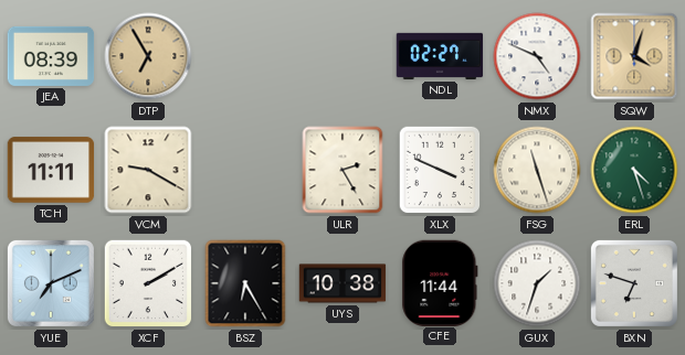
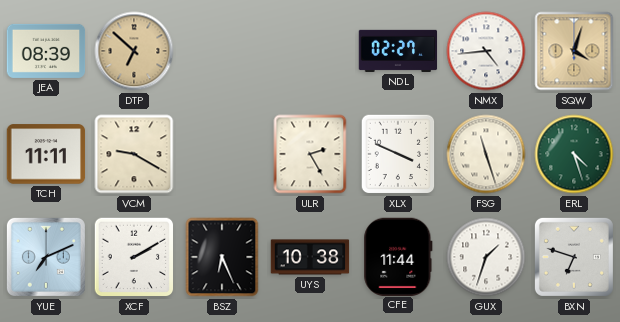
DTP: 6:55 -> 6:52 (134, 51)
NMX: 4:49 -> 4:44 (486, 51)
BSZ: 6:25 -> 6:26 (222, 257)
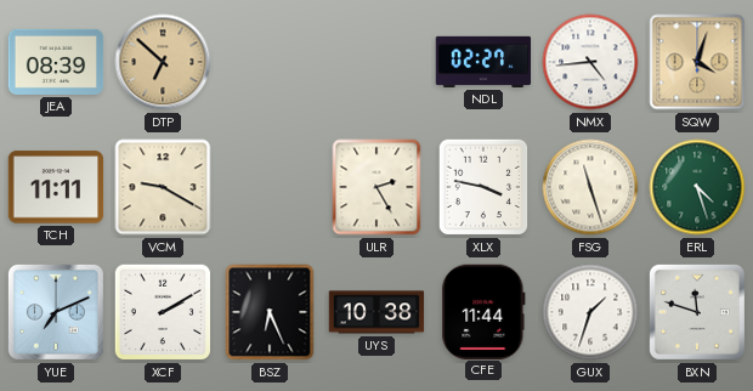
XLX: 3:49 -> 3:47 (483, 187)
BXN: 6:48 -> 11:48 (697, 312)
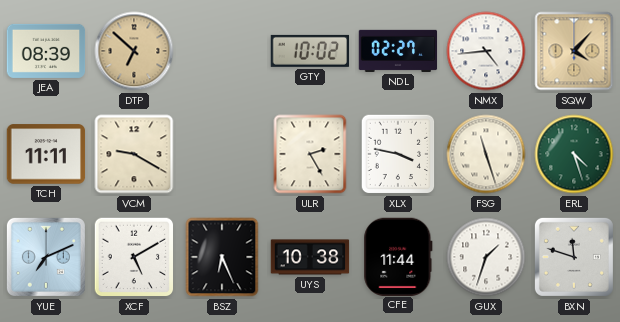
GTY: none -> 10:02 (309, 51)
SQW: 4:03 -> 4:07 (574, 51)
XCF: 2:10 -> 5:10 (134, 257)
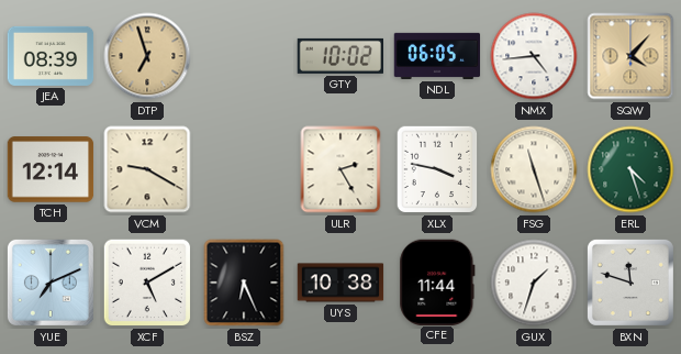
DTP: 6:52 -> 6:57 (147, 56)
NDL: 02:27 -> 06:05 (437, 56)
TCH: 11:11 -> 12:14 (51, 169)
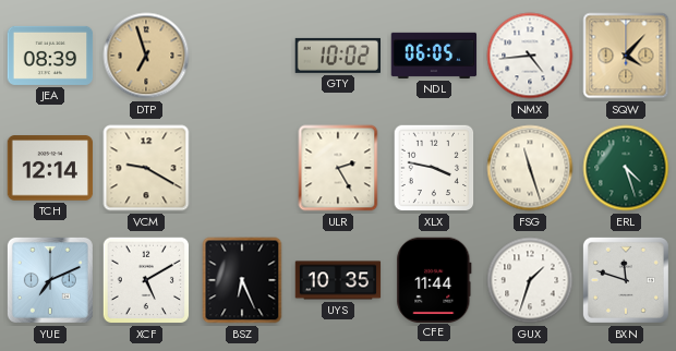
UYS: 10:38 -> 10:35 (338, 280)
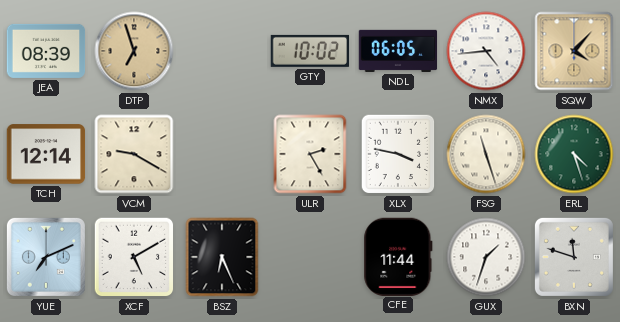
UYS: 10:35 -> none (338, 280)
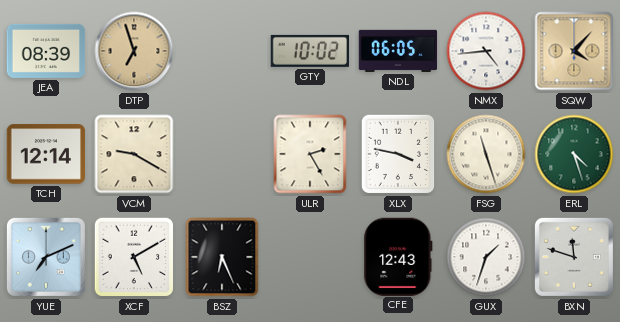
CFE: 11:44 -> 12:43 (398, 256)
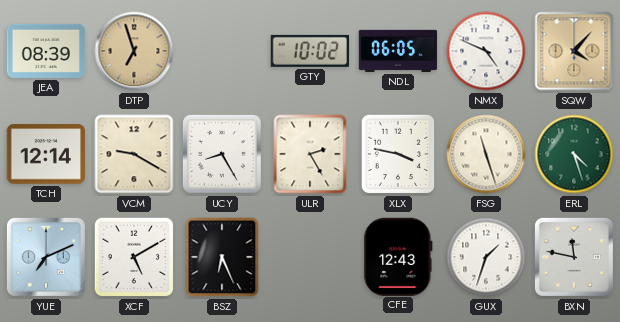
NMX: 4:44 -> 4:49 (486, 51)
UCY: none -> 8:25 (222, 154)
BXN: 11:48 -> 11:47 (574, 257)
